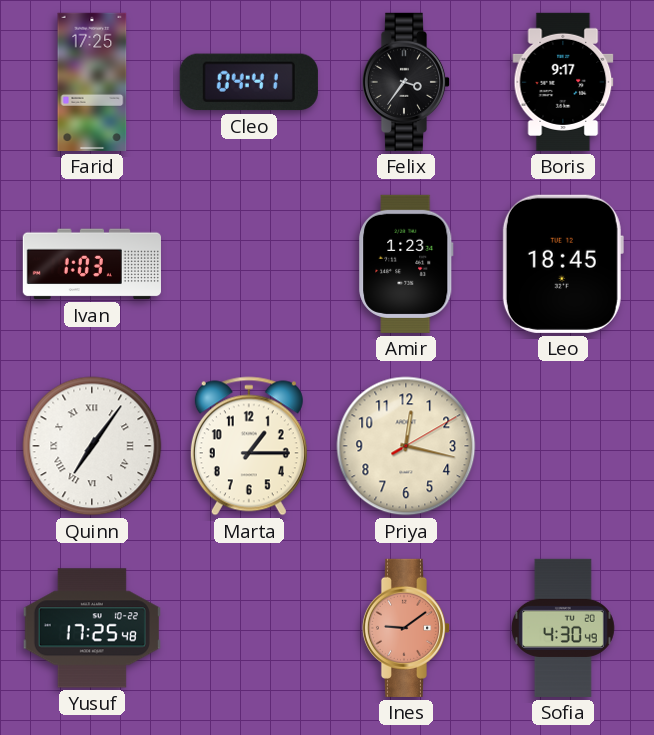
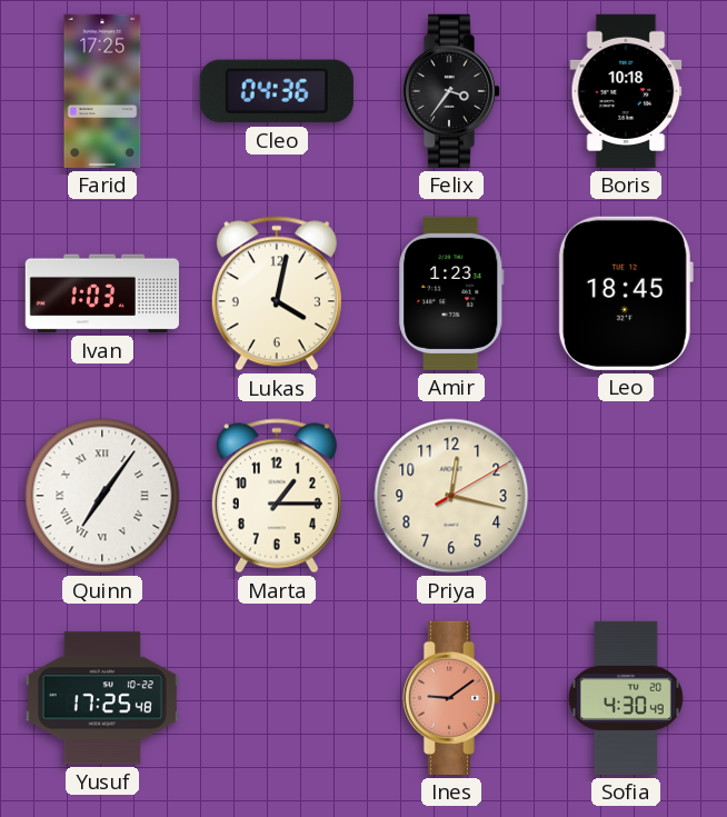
Cleo: 04:41 -> 04:36 (277, 91)
Boris: 9:17 -> 10:18 (626, 91)
Lukas: none -> 4:02 (277, 293)
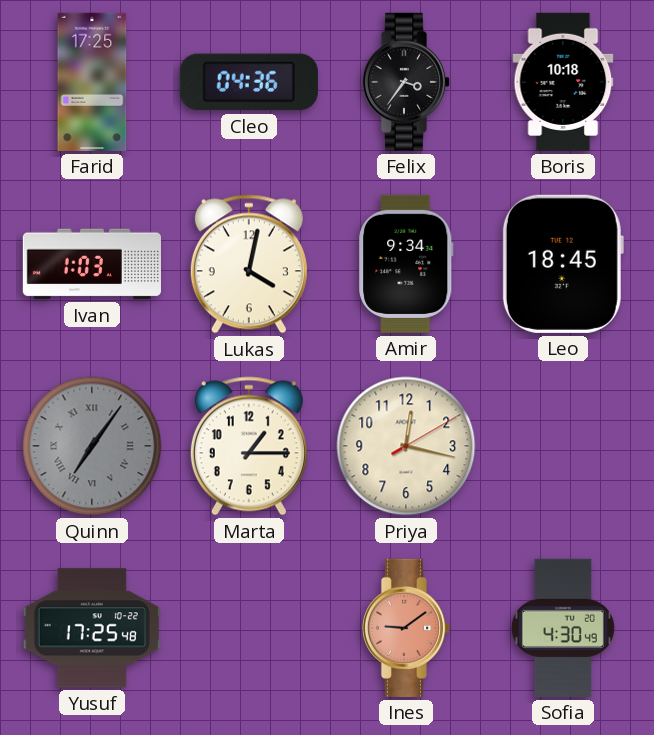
Amir: 1:23 -> 9:34 (406, 264)
Quinn dial: white -> grey (92, 446)
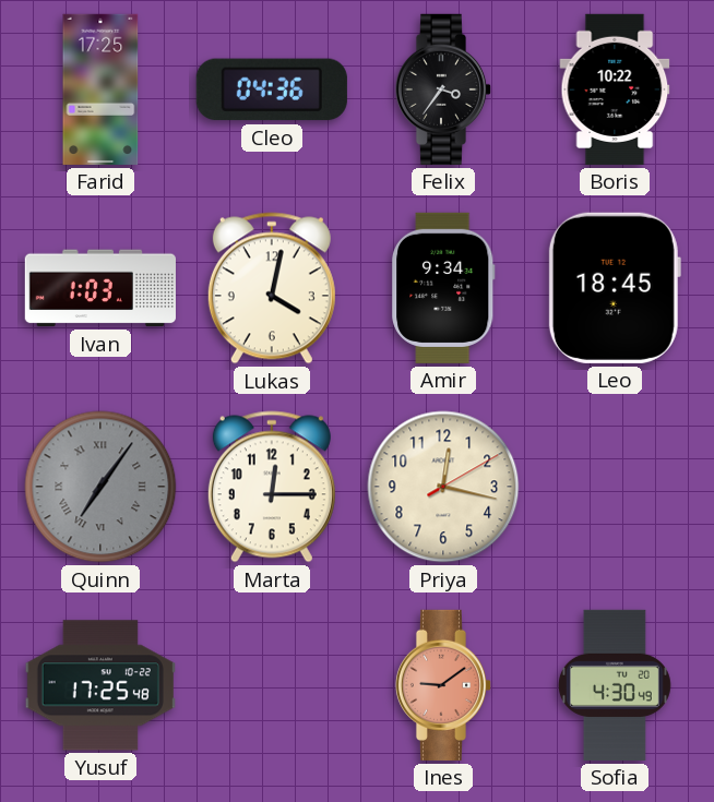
Boris: 10:18 -> 10:22 (615, 89)
Marta: 1:15 -> 12:15 (272, 487)
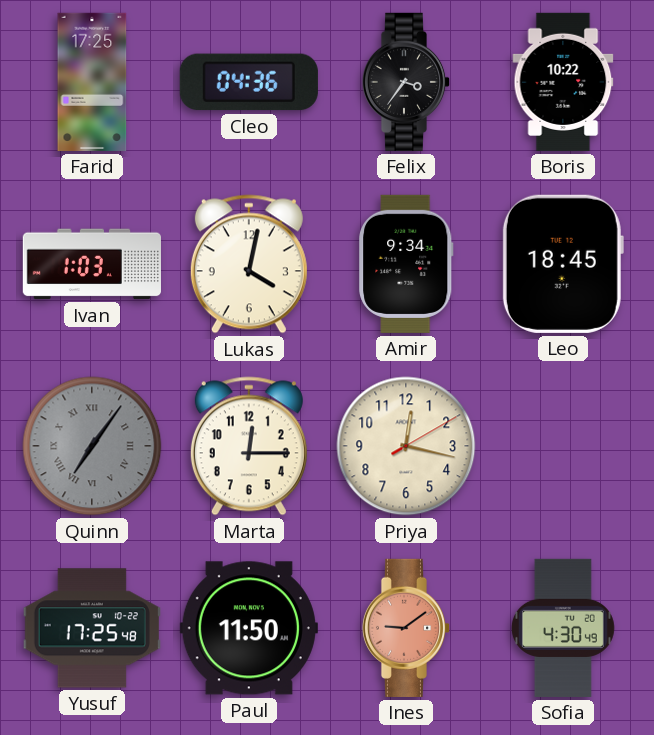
Paul: none -> 11:50 (249, 628)
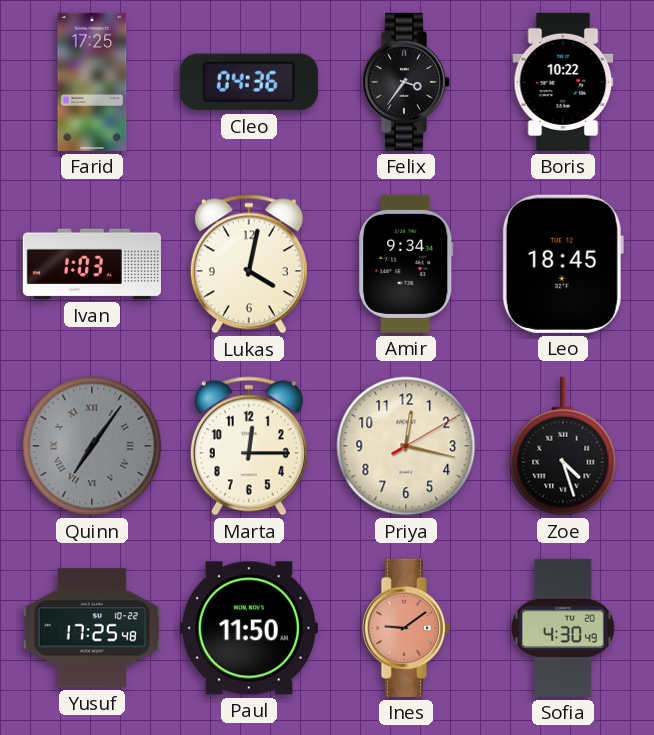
Zoe: none -> 4:27 (563, 446)
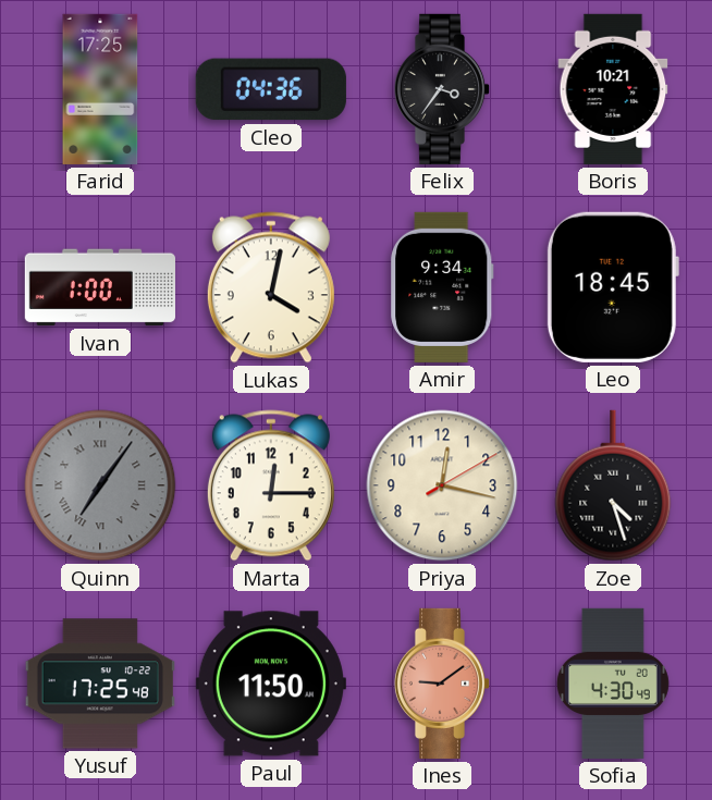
Boris: 10:22 -> 10:21 (613, 89)
Ivan: 1:03 -> 1:00 (100, 287)
